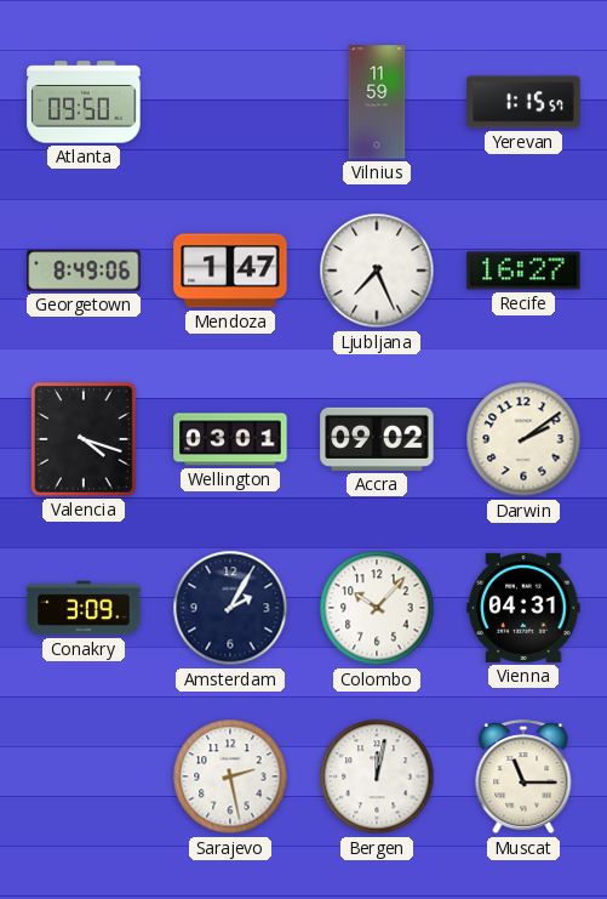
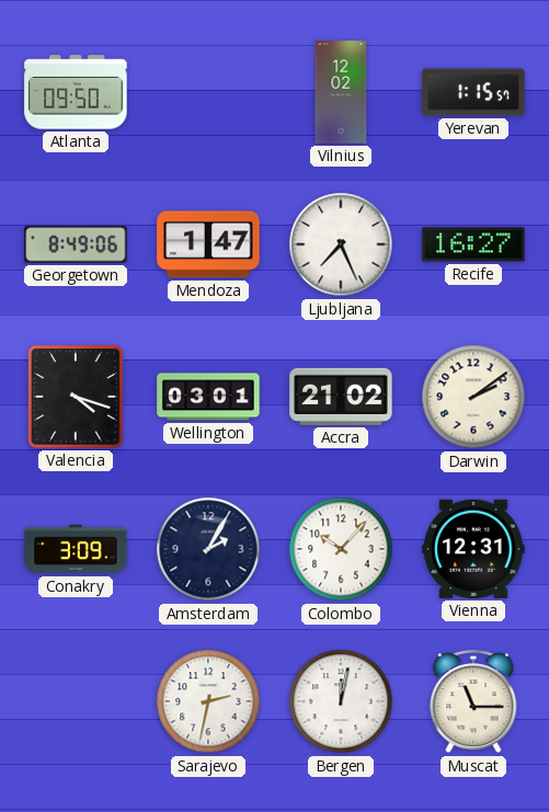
Vilnius: 11:59 -> 12:02 (341, 92)
Accra: 09:02 -> 21:02 (341, 397)
Vienna: 04:31 -> 12:31 (473, 549)
Sarajevo: 2:28 -> 2:32 (208, 701)
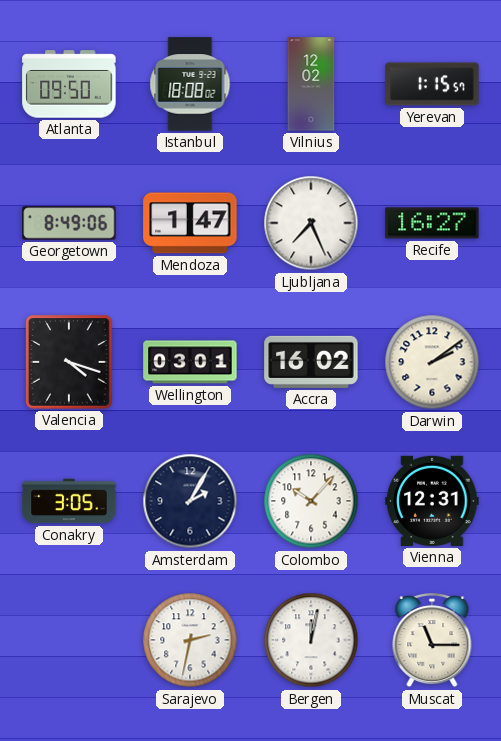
Istanbul: none -> 18:08 (190, 84)
Accra: 21:02 -> 16:02 (311, 362)
Conakry: 3:09 -> 3:05 (69, 501)
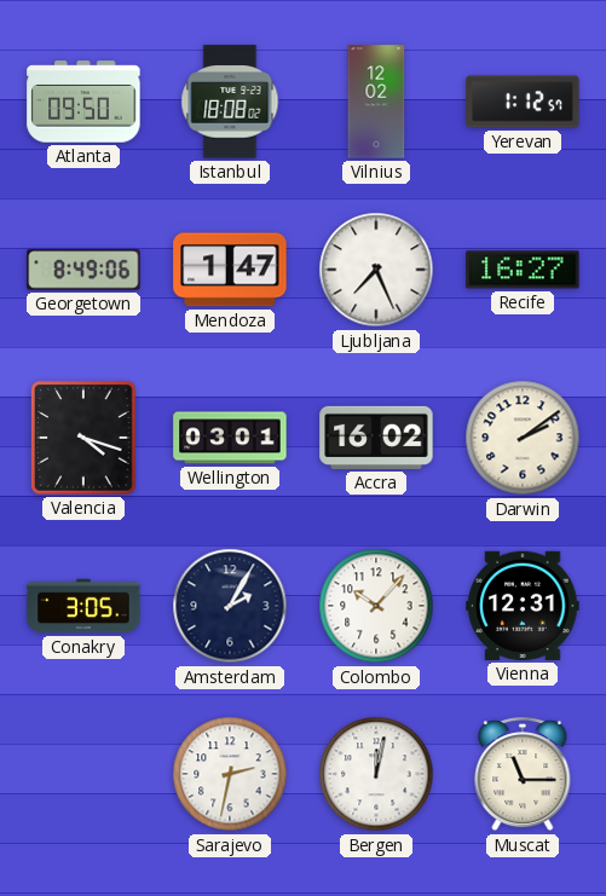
Yerevan: 1:15 -> 1:12 (523, 102)
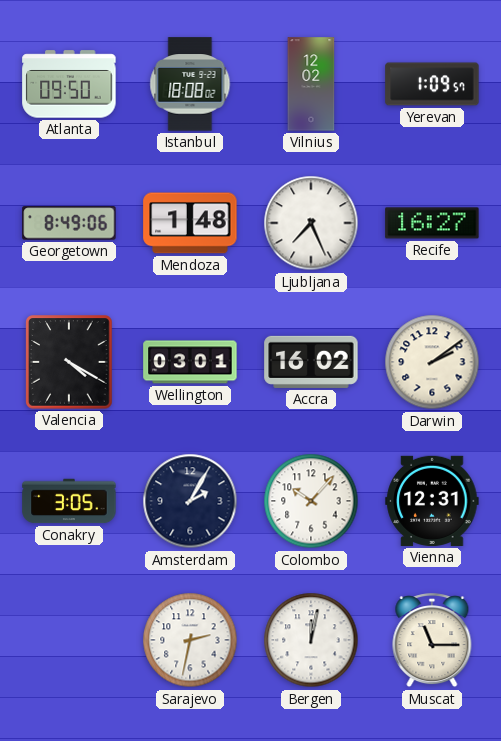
Yerevan: 1:12 -> 1:09 (432, 84)
Mendoza: 1:47 -> 1:48 (190, 223)
Valencia: 4:18 -> 4:20 (69, 362)
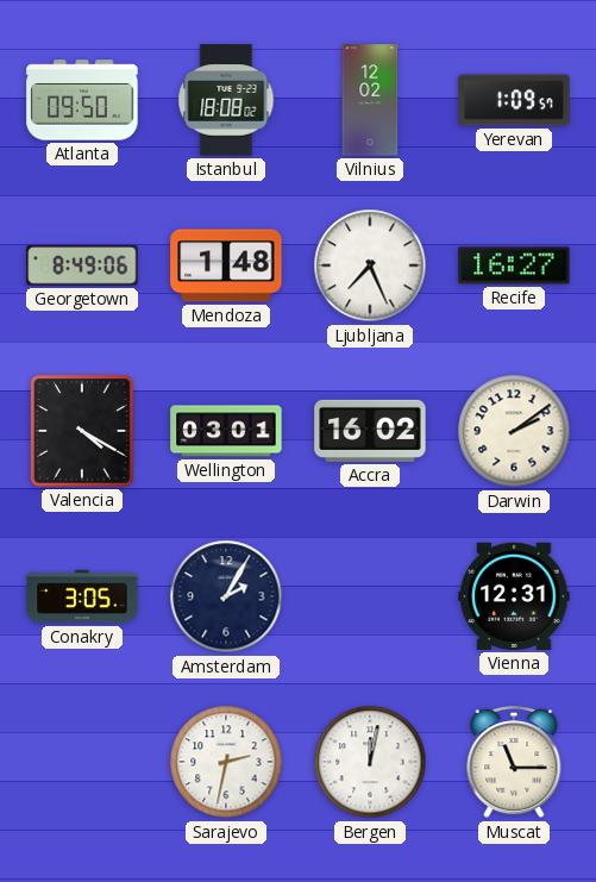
Colombo: 10:07 -> none (311, 501)
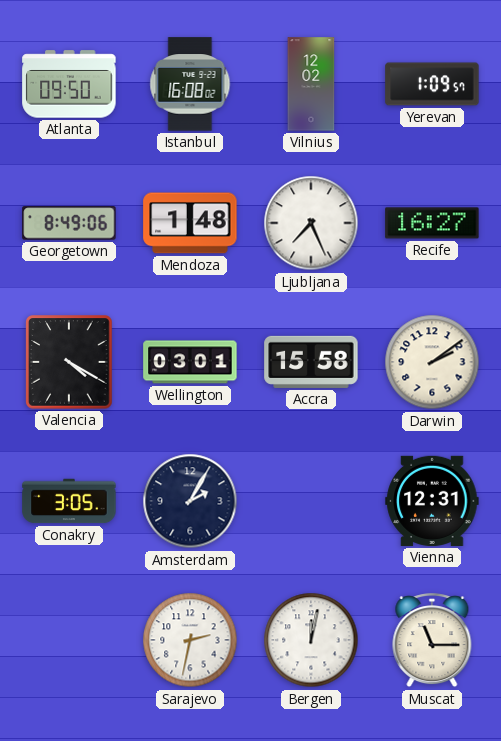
Istanbul: 18:08 -> 16:08 (190, 84)
Accra: 16:02 -> 15:58 (311, 362)
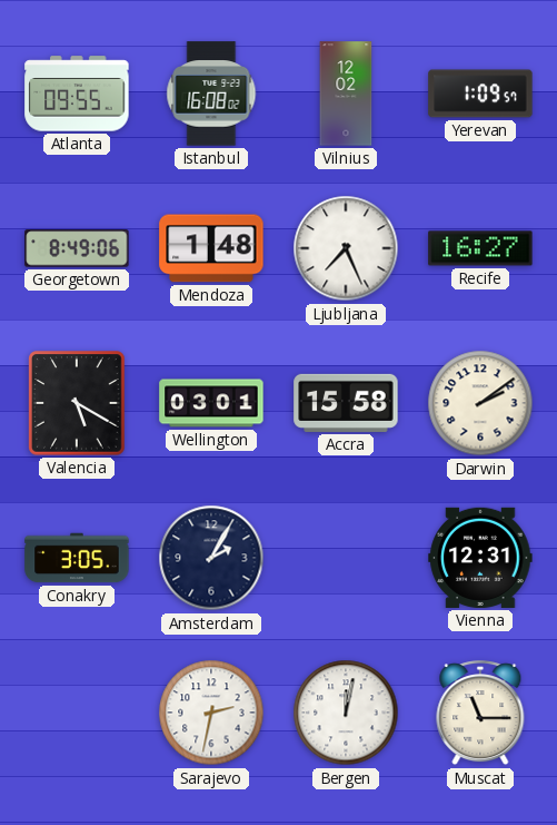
Atlanta: 09:50 -> 09:55 (77, 94)
Valencia: 4:20 -> 5:20 (77, 403)
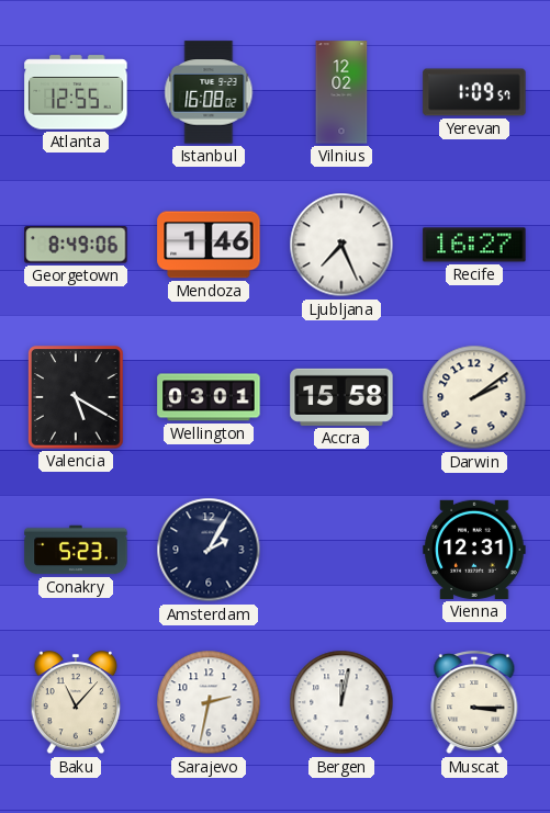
Atlanta: 09:55 -> 12:55 (76, 92)
Mendoza: 1:48 -> 1:46 (209, 245)
Conakry: 3:05 -> 5:23 (76, 550)
Baku: none -> 11:07 (76, 703)
Muscat: 11:15 -> 3:15 (474, 703)
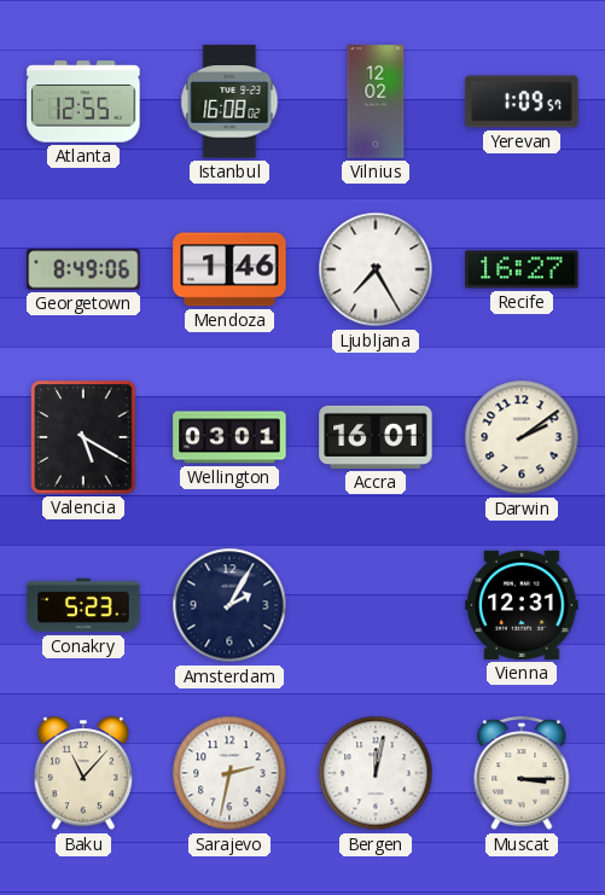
Ljubljana: 7:26 -> 7:25 (376, 269)
Accra: 15:58 -> 16:01 (376, 437)
